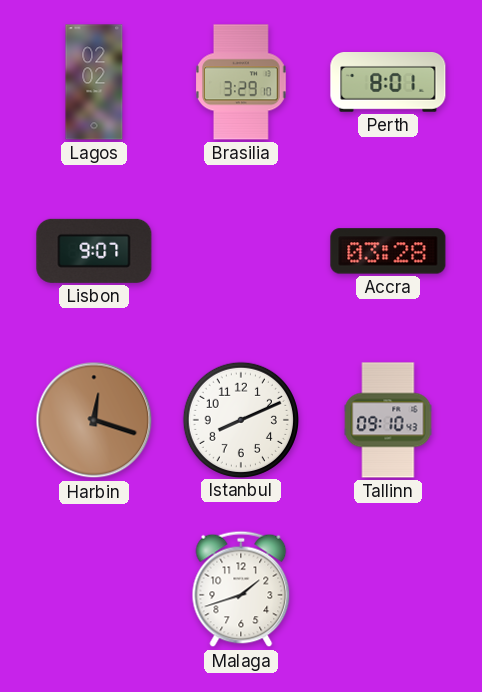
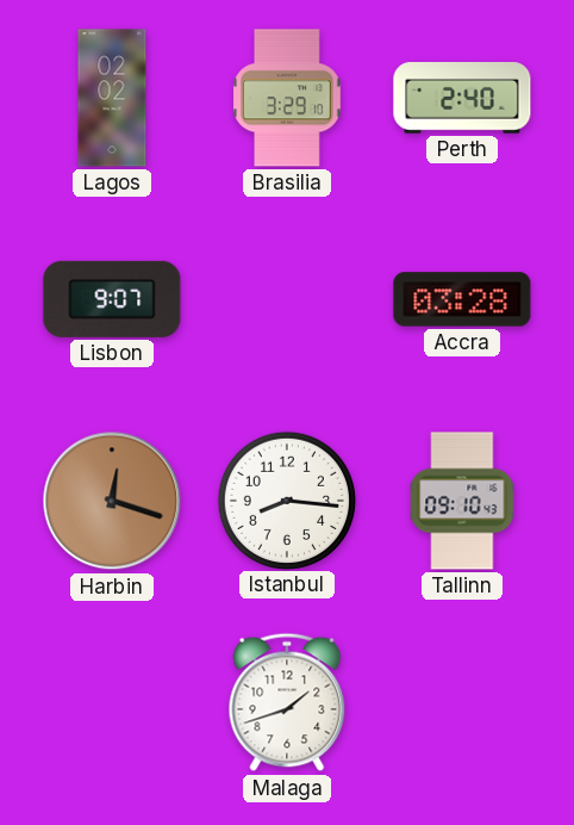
Perth: 8:01 -> 2:40 (462, 99)
Istanbul: 8:11 -> 8:16 (286, 500)
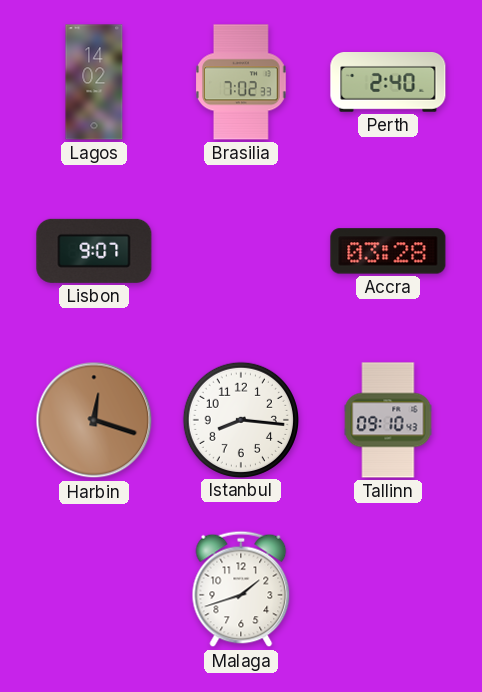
Lagos: 02:02 -> 14:02 (94, 82)
Brasilia: 3:29 -> 7:02 (242, 82)
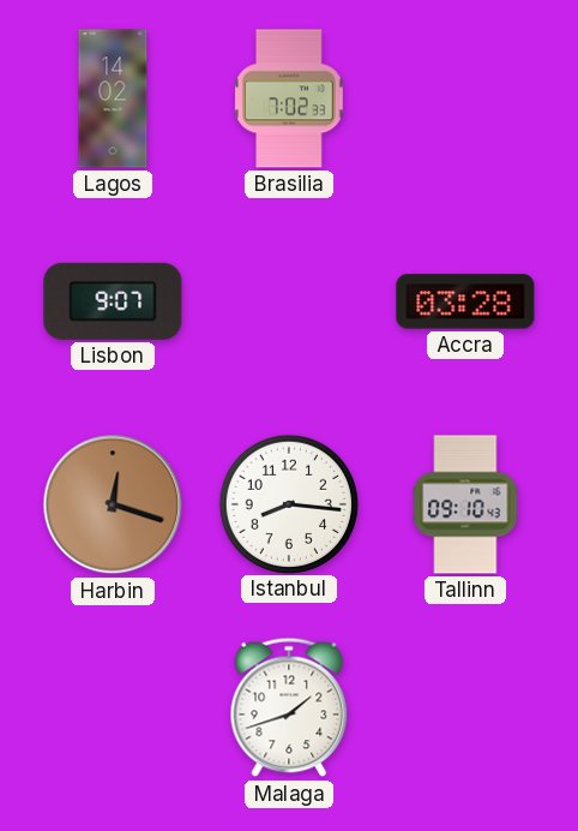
Perth: 2:40 -> none (388, 83)
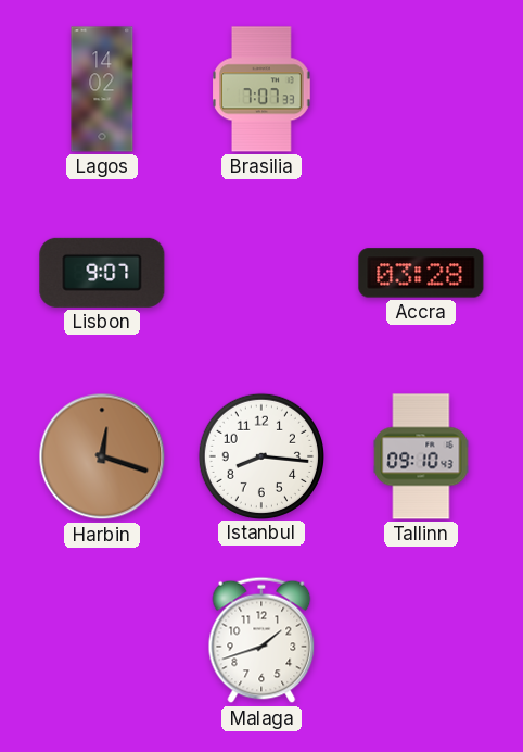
Brasilia: 7:02 -> 7:07 (263, 89)
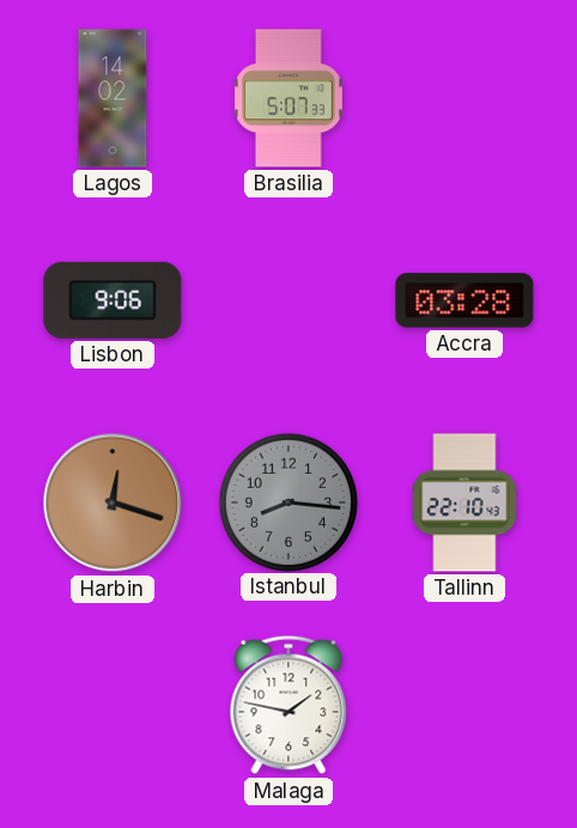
Brasilia: 7:07 -> 5:07 (290, 98)
Lisbon: 9:07 -> 9:06 (113, 300)
Istanbul dial: white -> grey (287, 501)
Tallinn: 09:10 -> 22:10 (464, 503)
Malaga: 1:42 -> 1:47 (288, 705)
